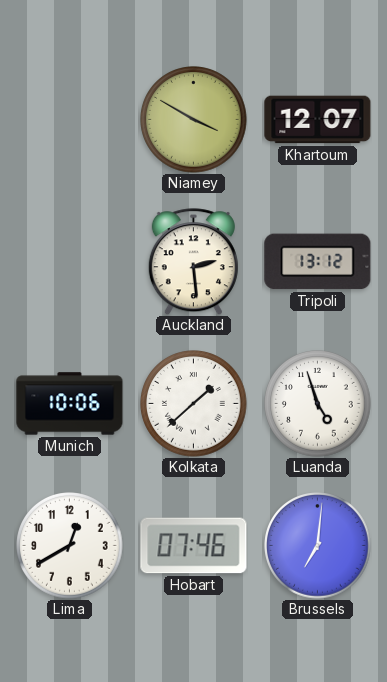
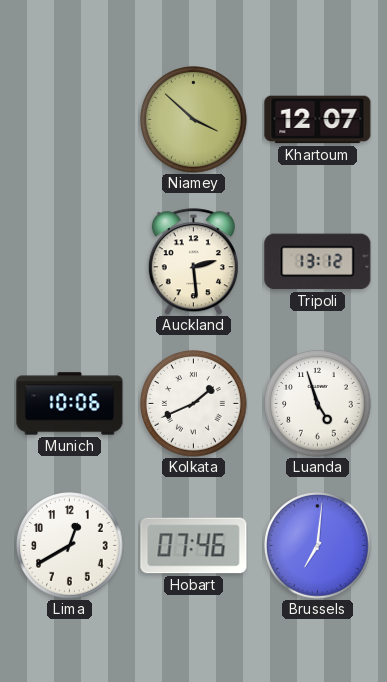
Niamey: 3:50 -> 3:52 (194, 120)
Kolkata: 1:38 -> 1:41 (194, 404)
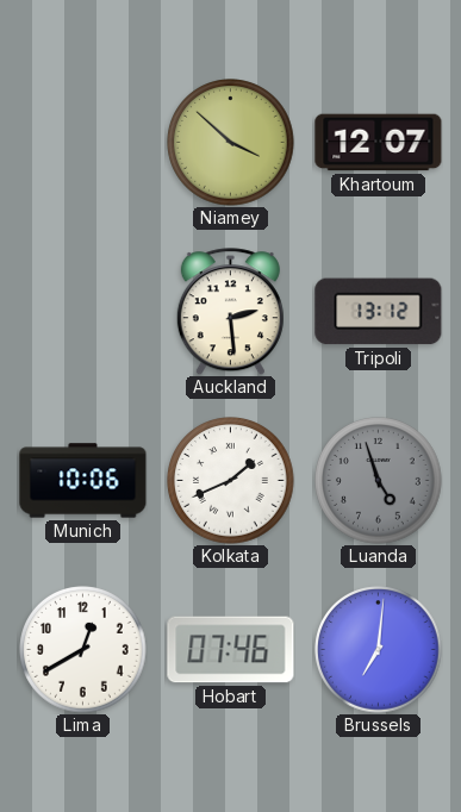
Luanda dial: white -> grey (379, 481)
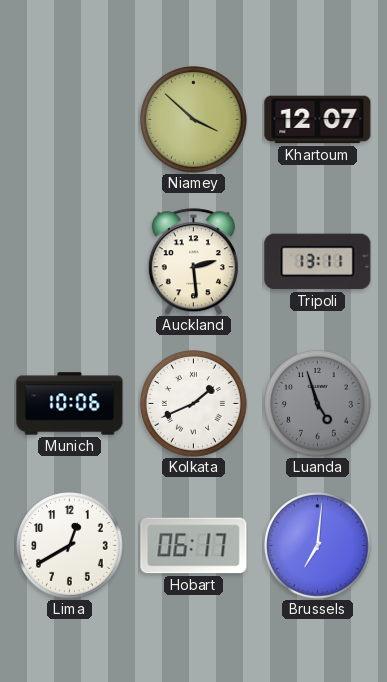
Tripoli: 13:12 -> 13:11 (318, 262)
Hobart: 07:46 -> 06:17 (194, 546)
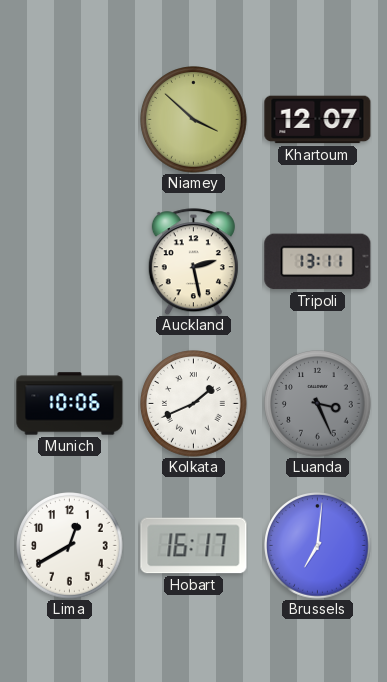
Auckland: 2:29 -> 2:28 (193, 262)
Luanda: 4:57 -> 3:26 (318, 404)
Hobart: 06:17 -> 16:17 (194, 546)
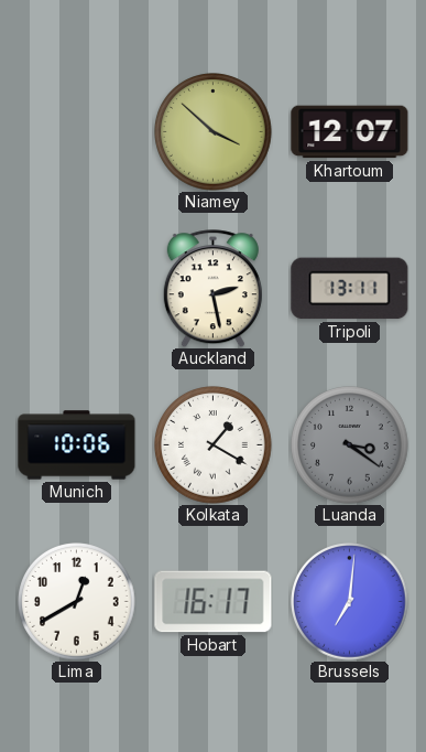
Kolkata: 1:41 -> 1:20 (214, 445)
Luanda: 3:26 -> 3:21 (350, 445)
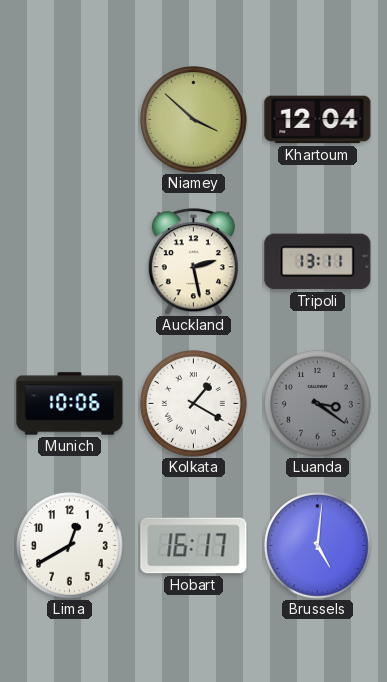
Khartoum: 12:07 -> 12:04 (318, 120)
Brussels: 7:01 -> 5:01 (318, 546)
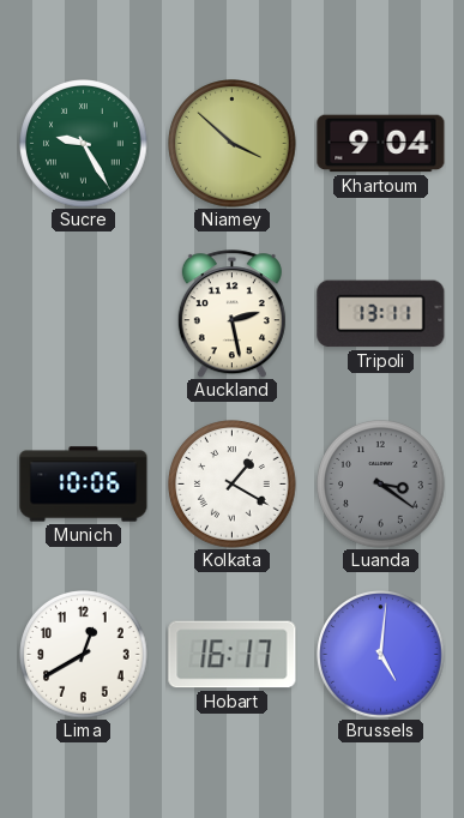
Sucre: none -> 9:25 (84, 144)
Khartoum: 12:04 -> 9:04 (381, 144)
